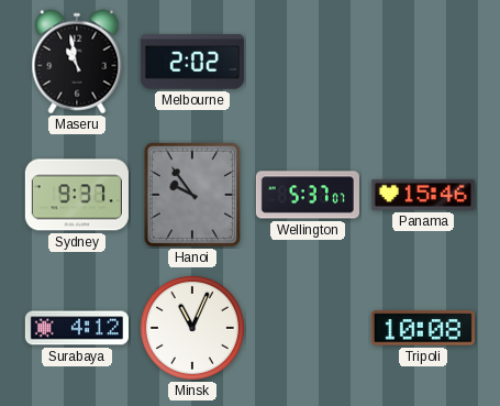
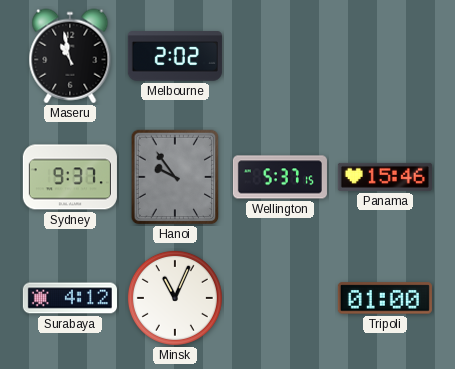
Wellington: 5:37:07 -> 5:37:15 (280, 177)
Tripoli: 10:08 -> 01:00 (385, 298)
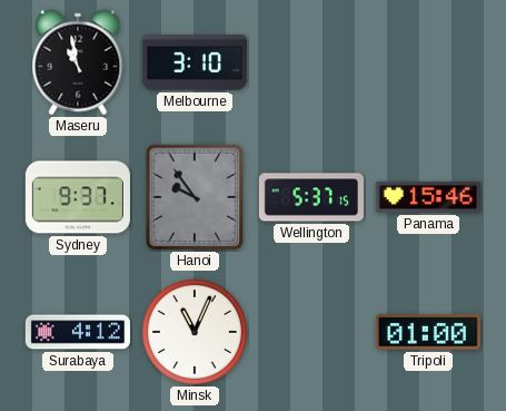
Melbourne: 2:02 -> 3:10 (195, 62)
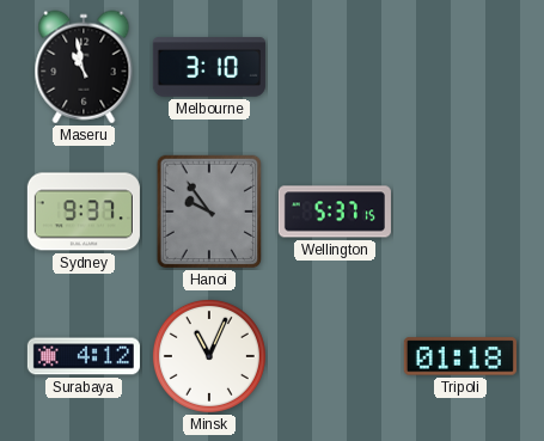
Panama: 15:46 -> none (428, 197)
Tripoli: 01:00 -> 01:18 (460, 356)
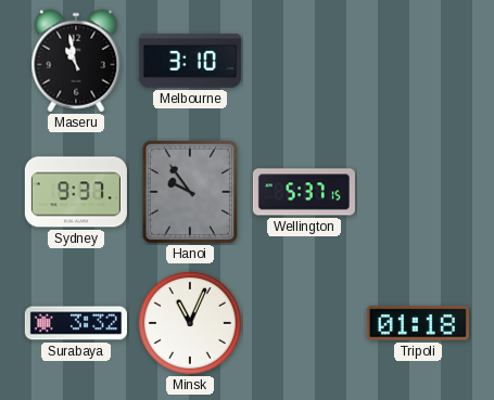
Surabaya: 4:12 -> 3:32 (76, 323)
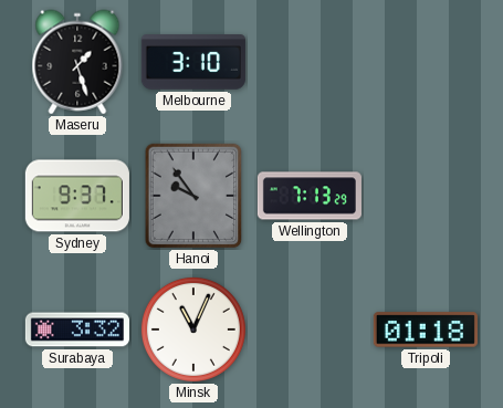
Maseru: 10:58 -> 1:27 (77, 62)
Wellington: 5:37 -> 7:13 (310, 196)
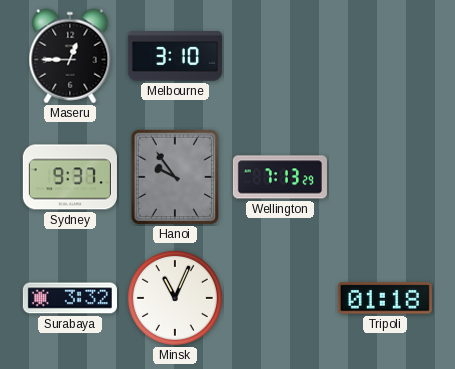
Maseru: 1:27 -> 12:45 (70, 56)
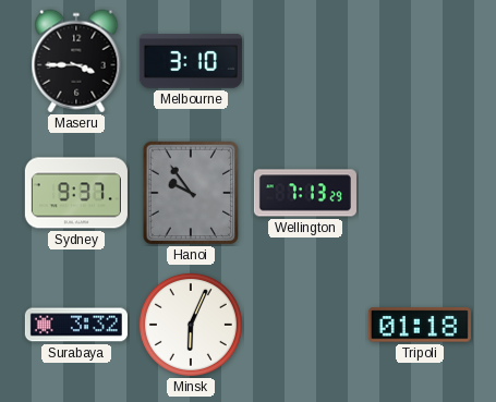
Maseru: 12:45 -> 3:45 (76, 61)
Minsk: 11:04 -> 6:04 (191, 325)
